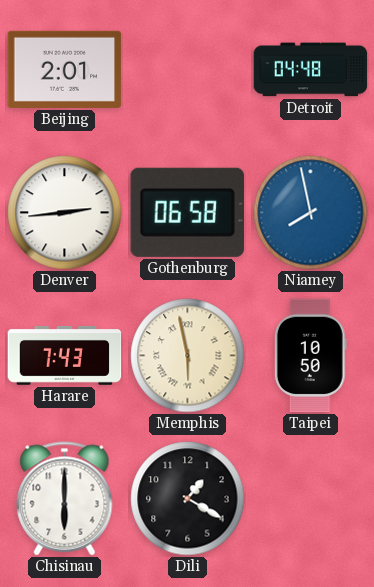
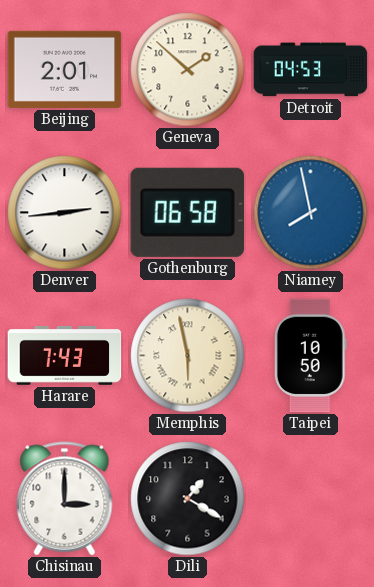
Geneva: none -> 1:52 (188, 70)
Detroit: 04:48 -> 04:53 (311, 70)
Chisinau: 6:00 -> 3:00 (65, 499)
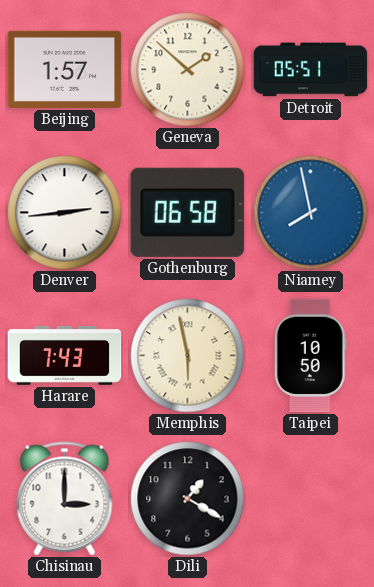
Beijing: 2:01 -> 1:57 (65, 69)
Detroit: 04:53 -> 05:51 (311, 70)
